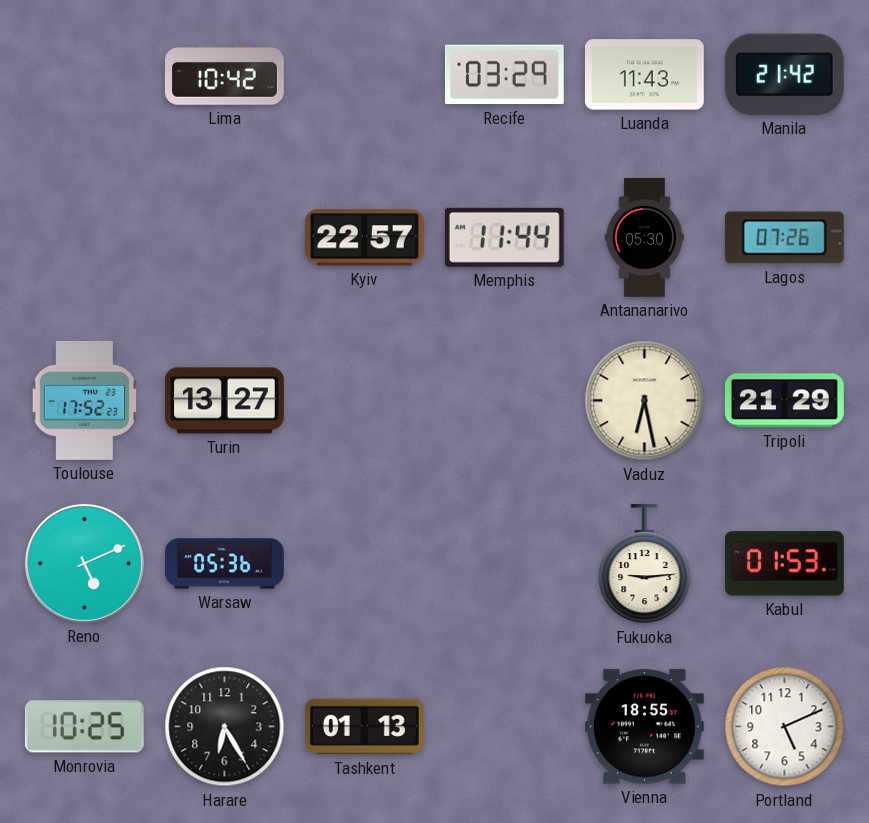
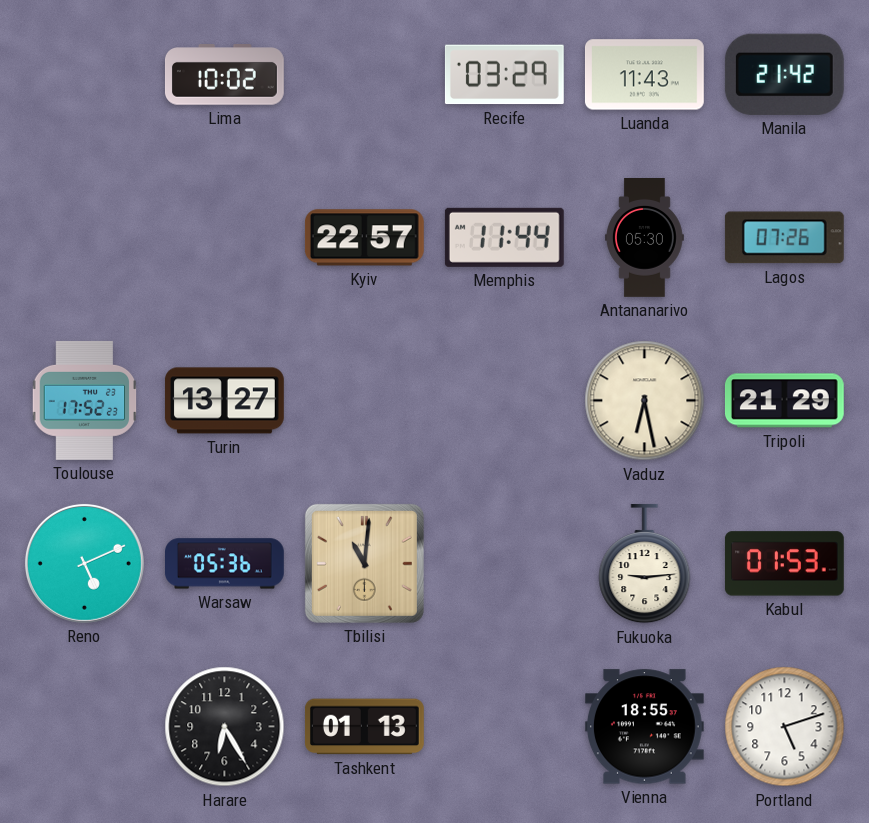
Lima: 10:42 -> 10:02 (224, 75)
Tbilisi: none -> 11:01 (364, 563)
Monrovia: 10:25 -> none (84, 727)
Portland: 5:11 -> 5:12 (785, 727)
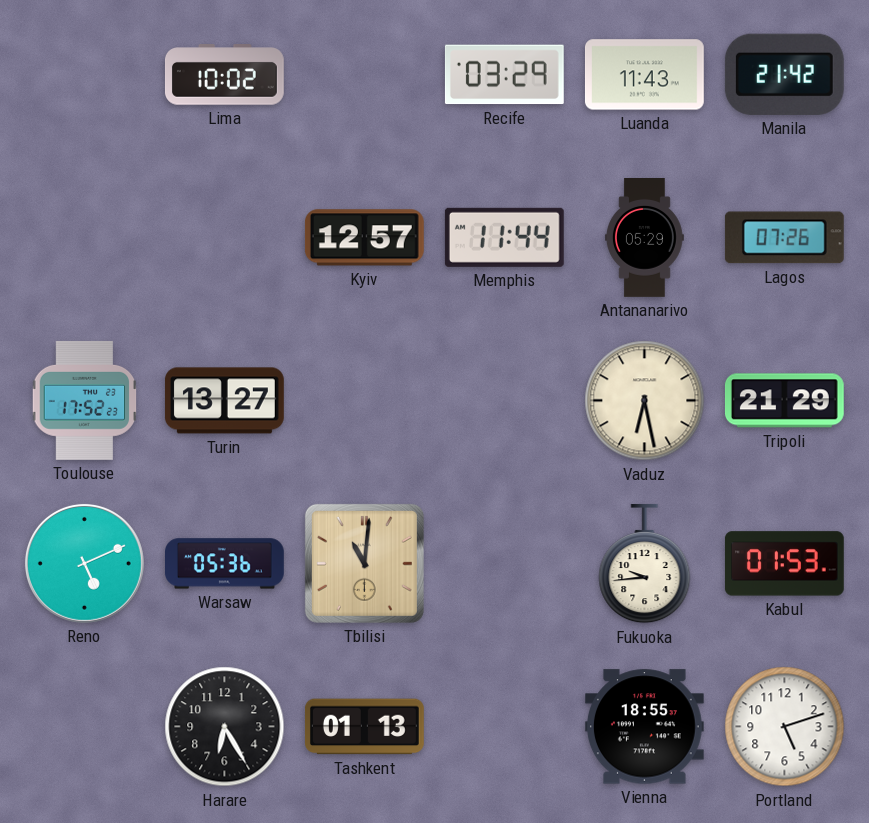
Kyiv: 22:57 -> 12:57 (364, 238)
Antananarivo: 05:30 -> 05:29 (644, 238)
Fukuoka: 9:14 -> 9:44 (645, 564)
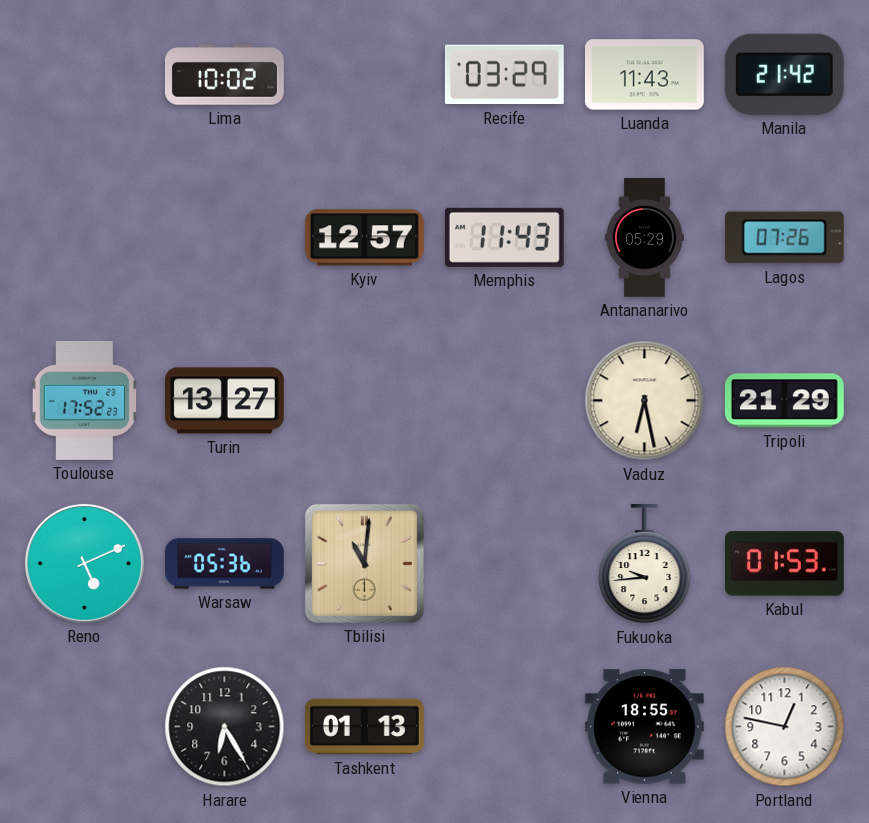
Memphis: 11:44 -> 11:43 (504, 237)
Portland: 5:12 -> 12:47 (785, 727)
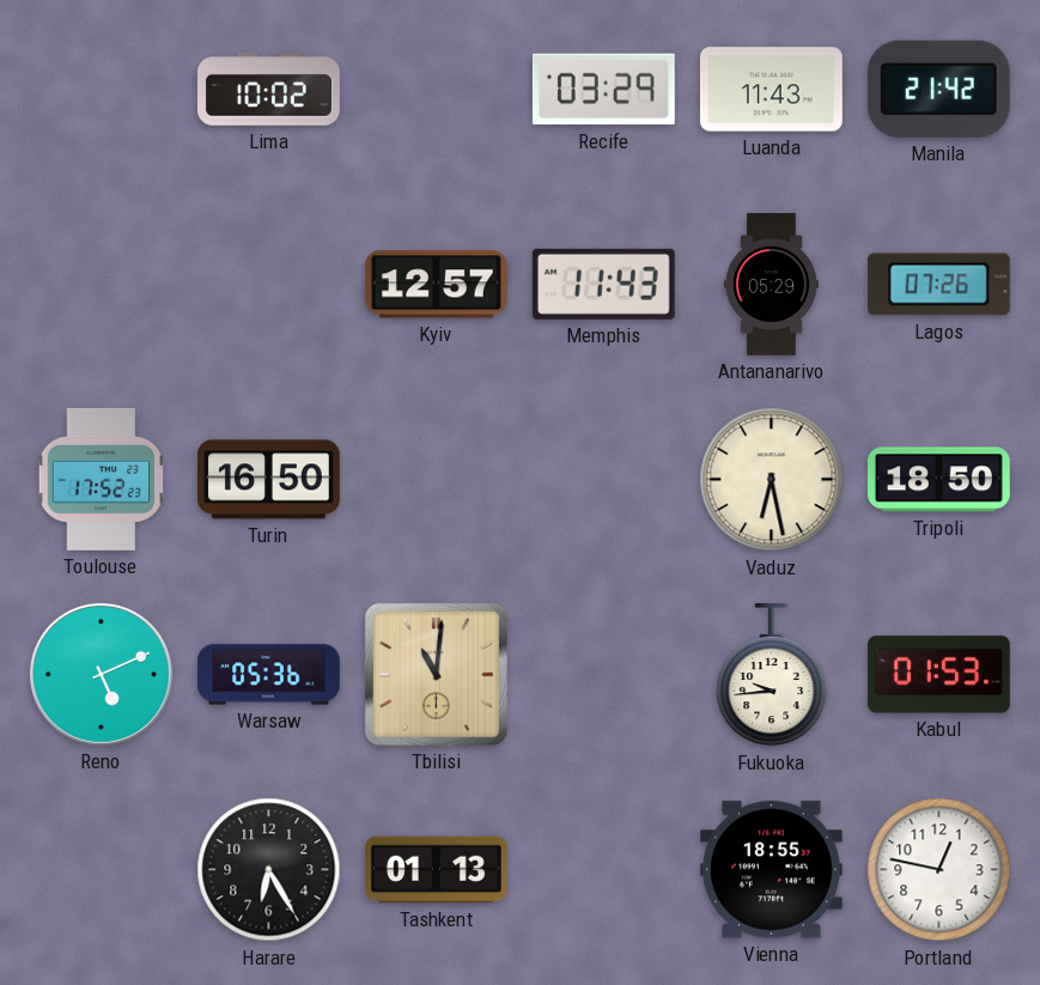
Turin: 13:27 -> 16:50 (269, 480)
Tripoli: 21:29 -> 18:50 (938, 480)
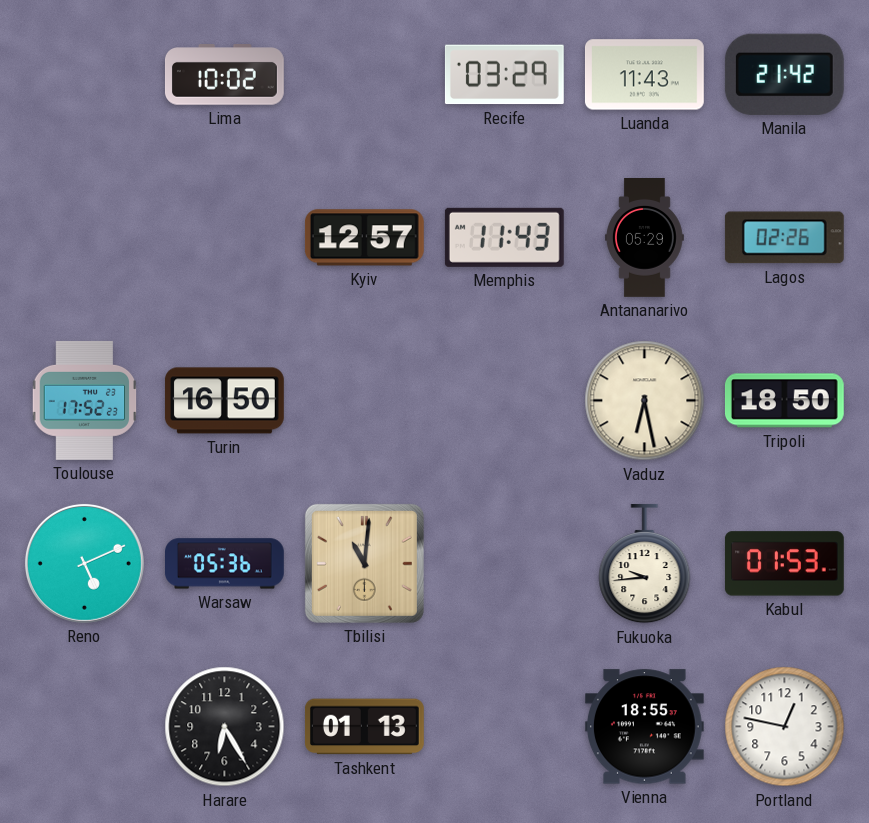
Lagos: 07:26 -> 02:26 (784, 238)
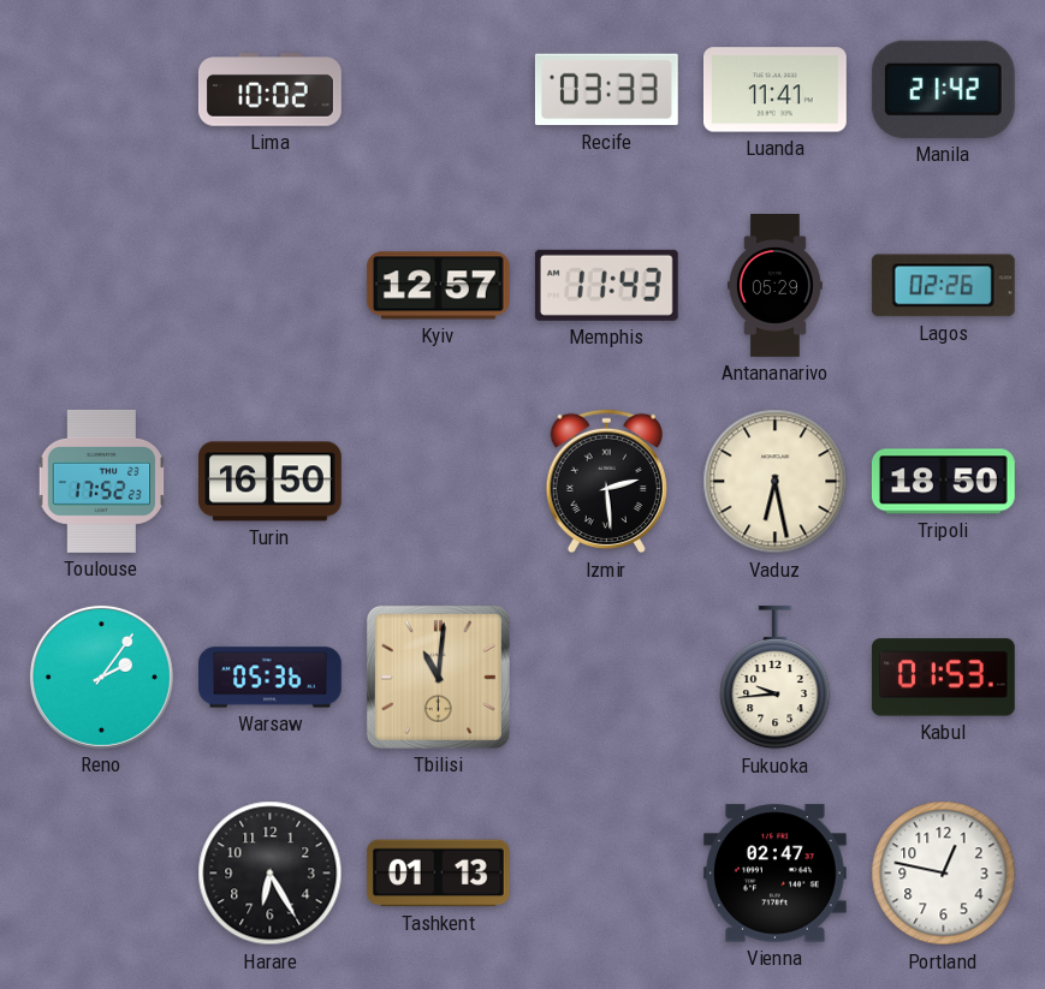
Recife: 03:29 -> 03:33 (606, 90)
Luanda: 11:43 -> 11:41 (774, 90)
Izmir: none -> 2:29 (606, 482)
Reno: 5:11 -> 2:06 (101, 677)
Vienna: 18:55 -> 02:47 (774, 874)
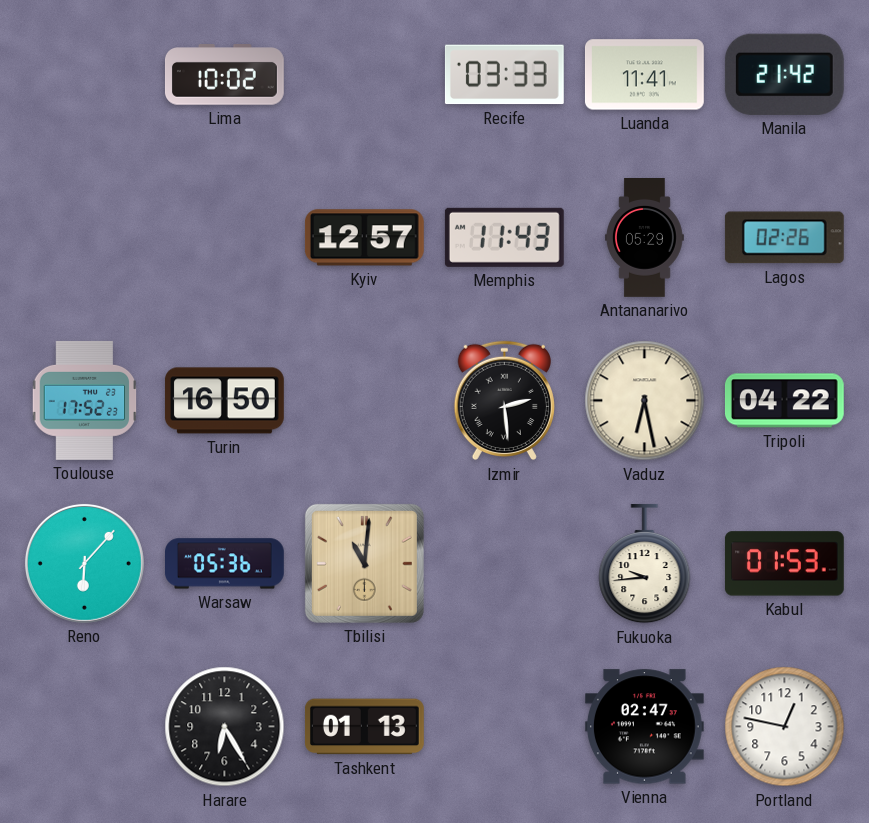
Tripoli: 18:50 -> 04:22 (784, 401)
Reno: 2:06 -> 6:07 (84, 563)
